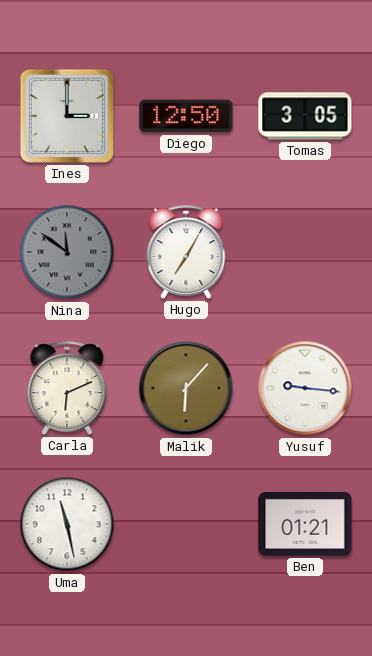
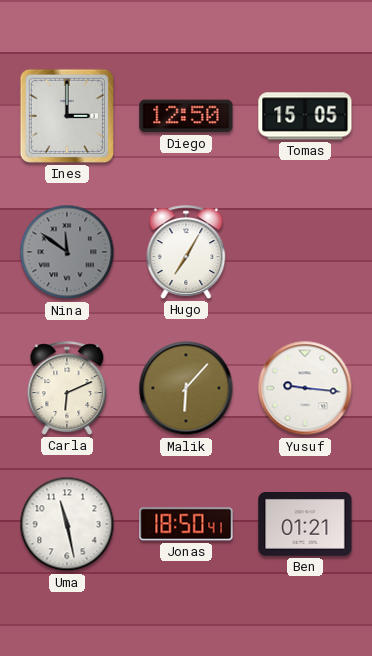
Tomas: 3:05 -> 15:05 (305, 116)
Jonas: none -> 18:50 (186, 524)
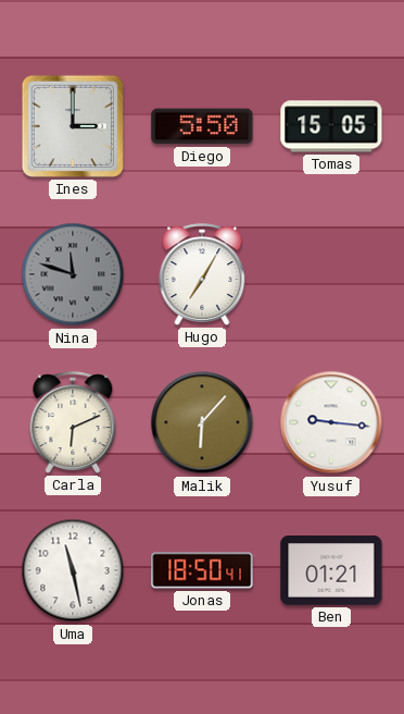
Diego: 12:50 -> 5:50 (202, 126)
Nina: 11:51 -> 11:48 (73, 274)
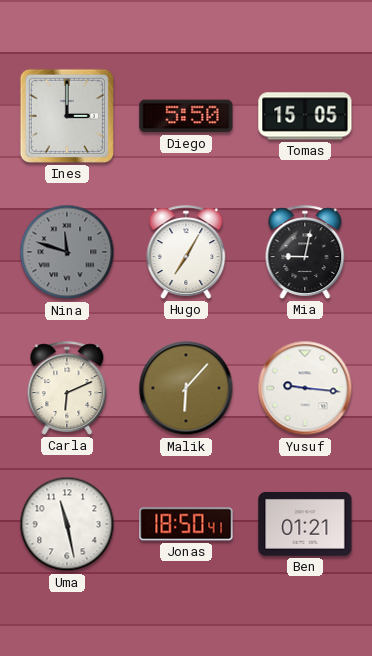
Mia: none -> 9:02 (305, 252)
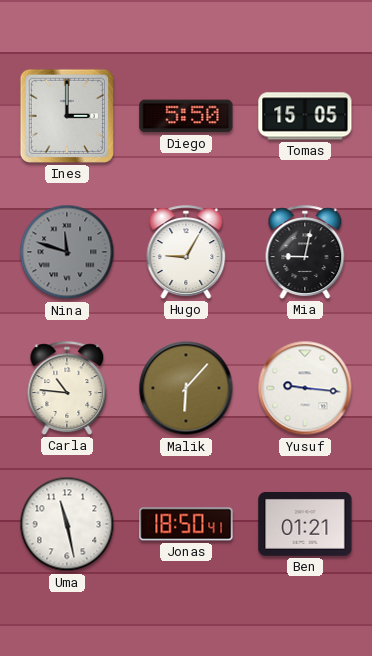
Hugo: 7:05 -> 9:05 (186, 252)
Carla: 6:11 -> 10:46 (67, 388)
